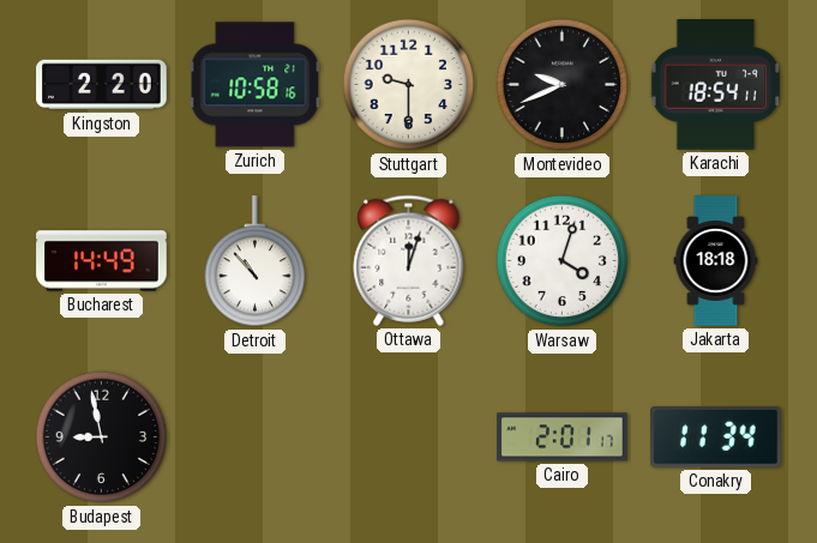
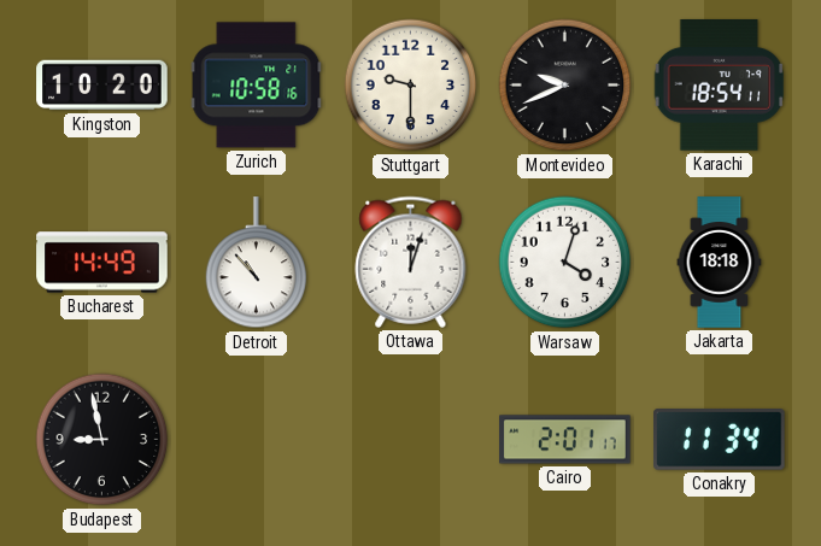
Kingston: 2:20 -> 10:20 (102, 86)
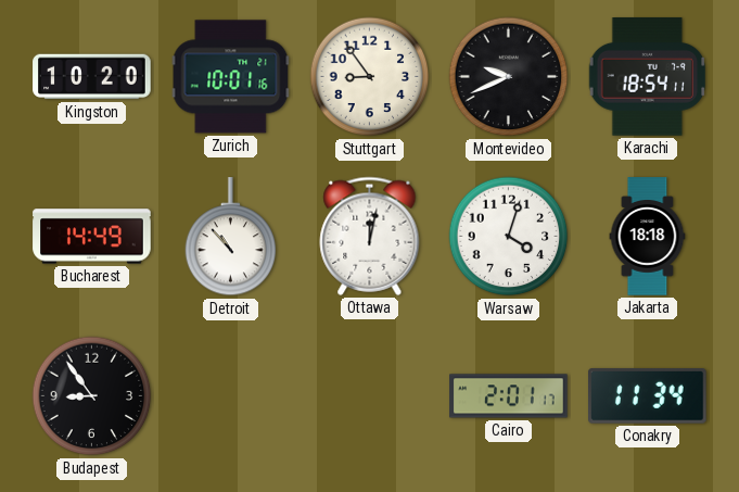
Zurich: 10:58 -> 10:01 (231, 77)
Stuttgart: 9:30 -> 8:54 (370, 77)
Ottawa: 12:03 -> 12:02 (370, 236)
Budapest: 8:58 -> 8:54 (92, 396)
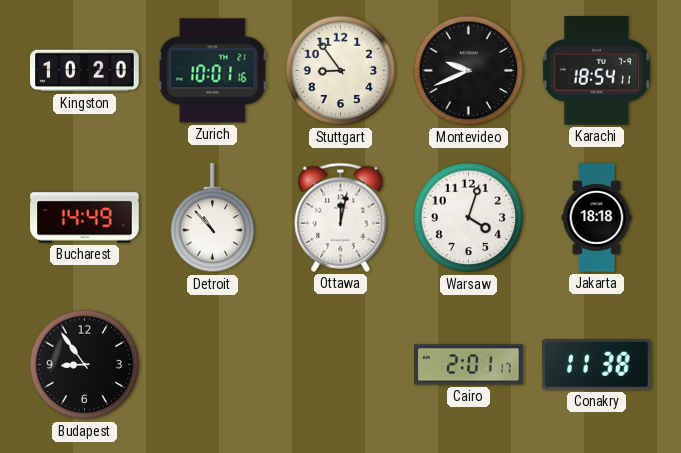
Conakry: 11:34 -> 11:38 (597, 365)
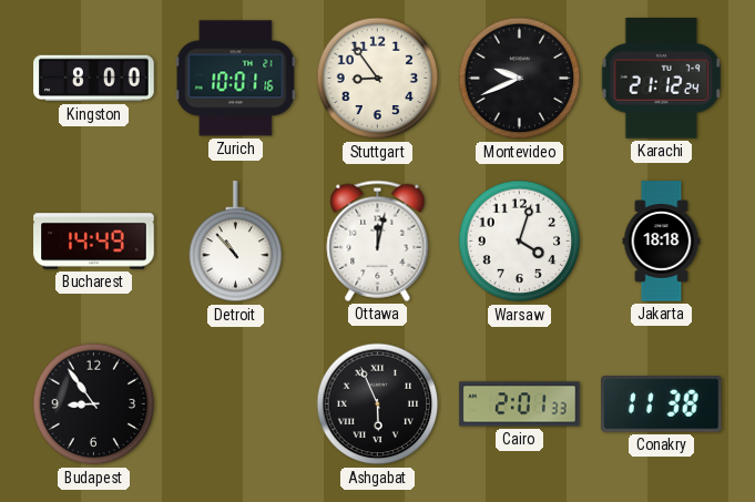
Kingston: 10:20 -> 8:00 (94, 79)
Karachi: 18:54 -> 21:12 (662, 79)
Ashgabat: none -> 5:56 (378, 404)
Cairo: 2:01:17 -> 2:01:33 (520, 404)
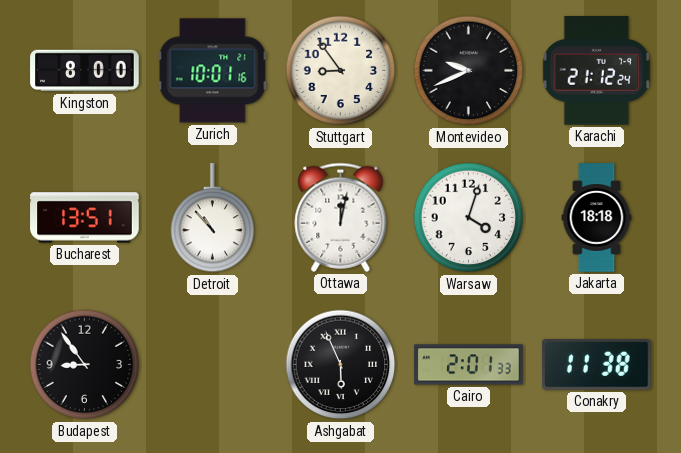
Bucharest: 14:49 -> 13:51 (85, 218)
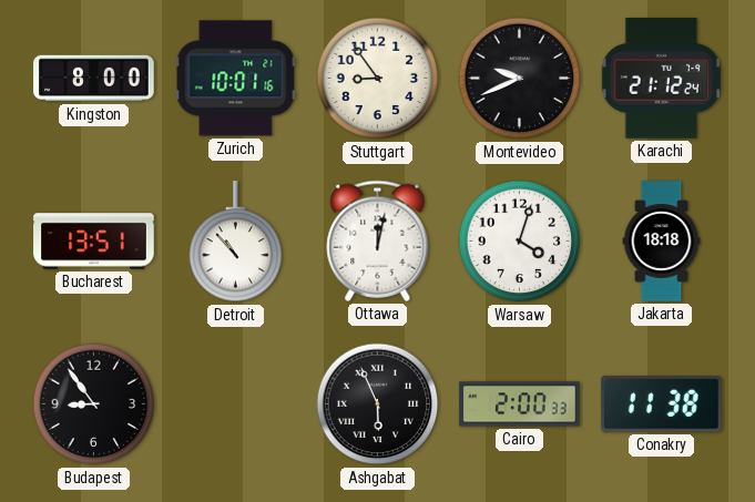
Cairo: 2:01 -> 2:00 (520, 404)
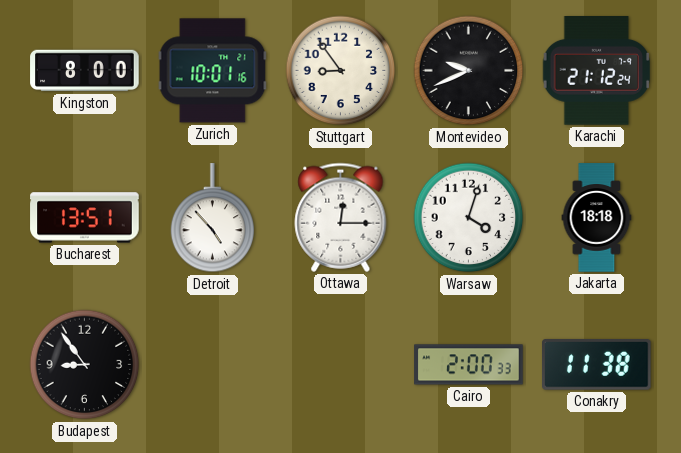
Detroit: 10:53 -> 4:53 (213, 218)
Ottawa: 12:02 -> 12:15 (341, 217)
Ashgabat: 5:56 -> none (378, 404)
